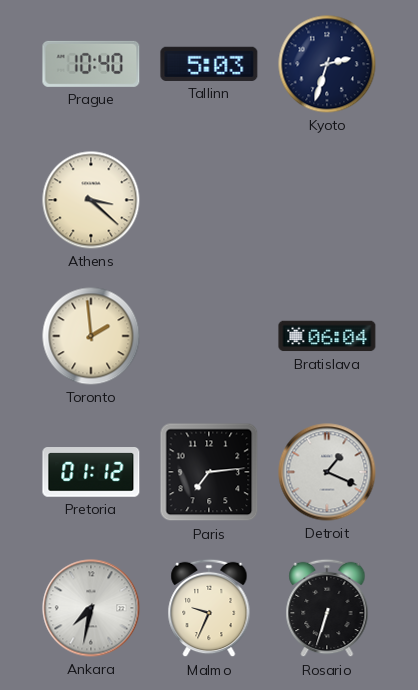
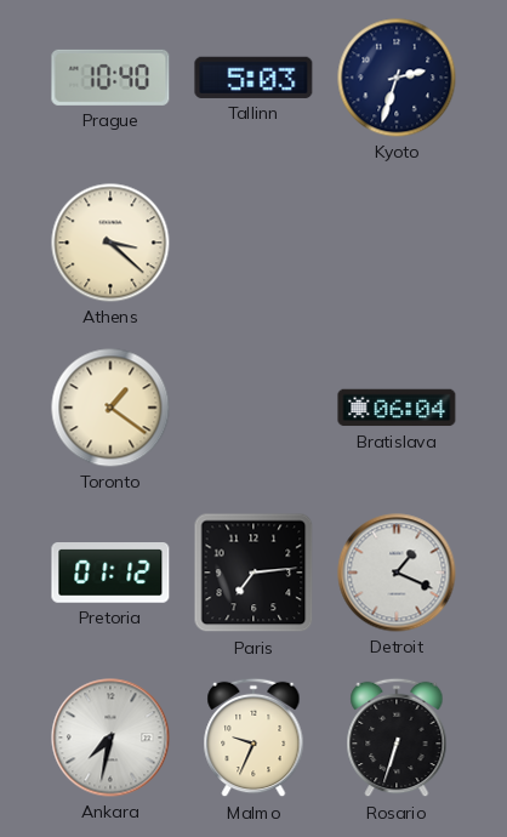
Toronto: 1:59 -> 1:21 (110, 408)
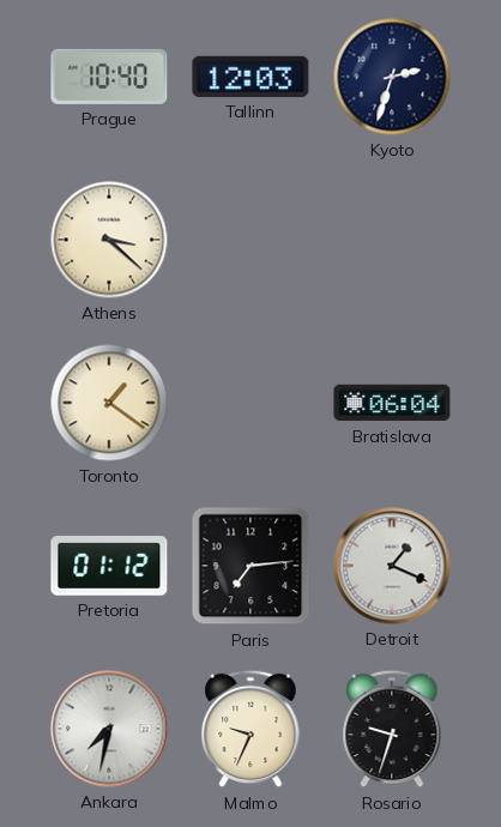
Tallinn: 5:03 -> 12:03 (251, 77)
Rosario: 6:33 -> 9:33 (392, 729)
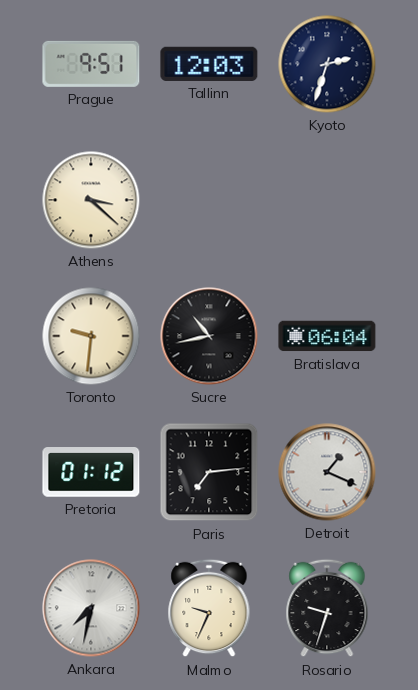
Prague: 10:40 -> 9:51 (91, 64)
Toronto: 1:21 -> 9:31 (91, 336)
Sucre: none -> 10:43 (209, 336)
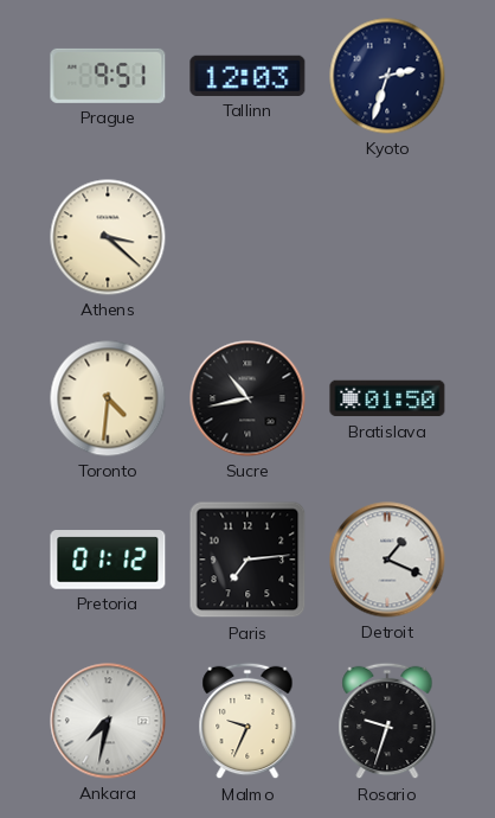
Toronto: 9:31 -> 4:31 (108, 398)
Bratislava: 06:04 -> 01:50 (387, 398)
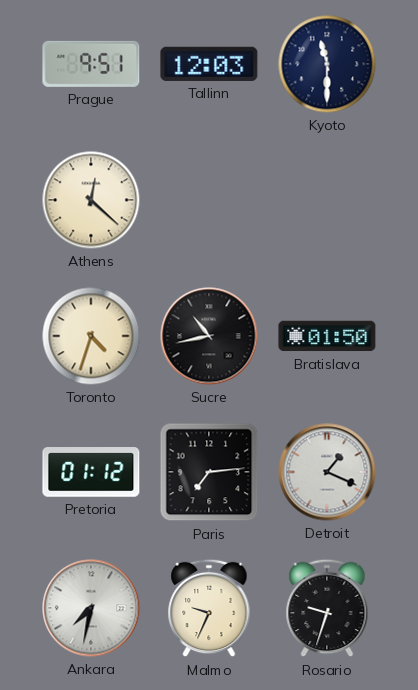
Kyoto: 2:33 -> 11:30 (327, 64)
Athens: 3:22 -> 12:22 (91, 200)
Toronto: 4:31 -> 4:33 (91, 336)
